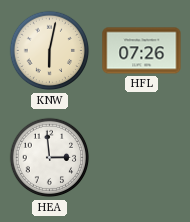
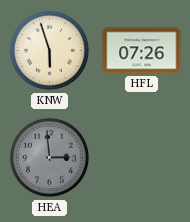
KNW: 6:02 -> 5:57 (50, 51)
HEA dial: white -> grey (50, 158)
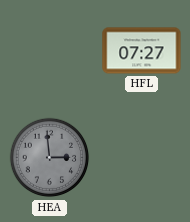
KNW: 5:57 -> none (50, 51)
HFL: 07:26 -> 07:27 (142, 51)
